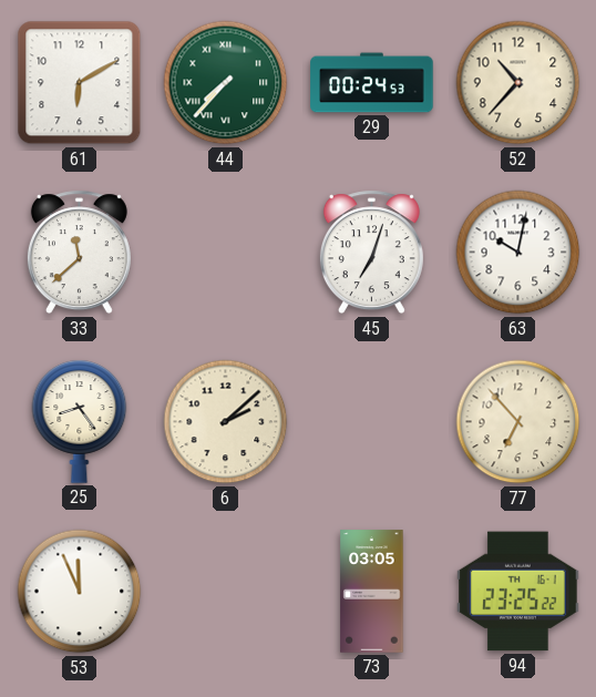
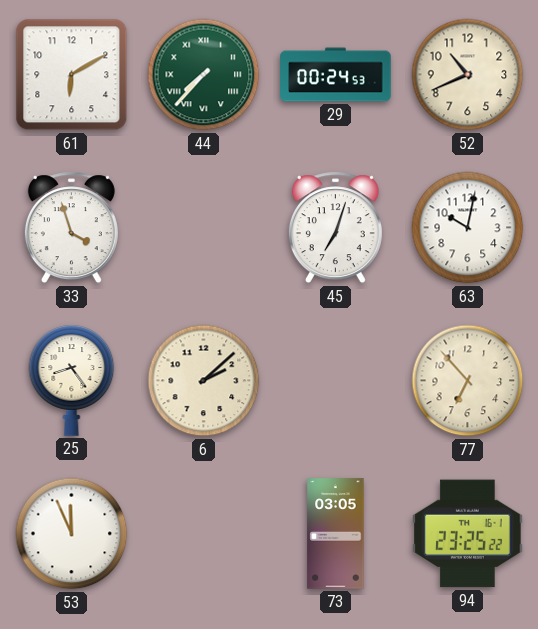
52: 10:37 -> 10:41 (468, 75)
33: 11:38 -> 3:57 (71, 228)
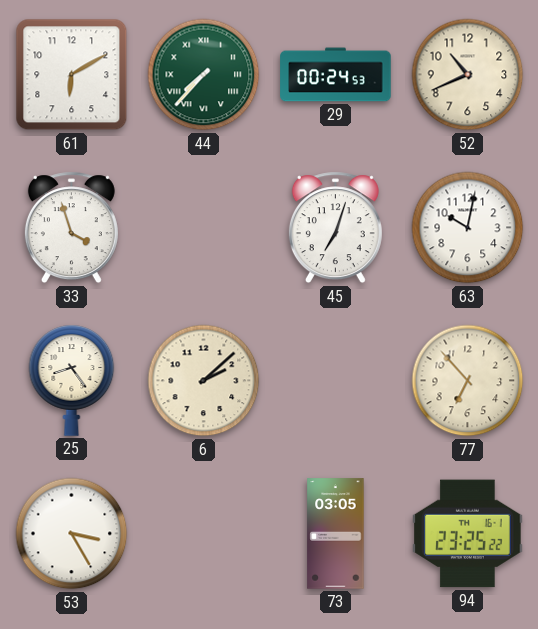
53: 11:56 -> 3:25 (72, 534)
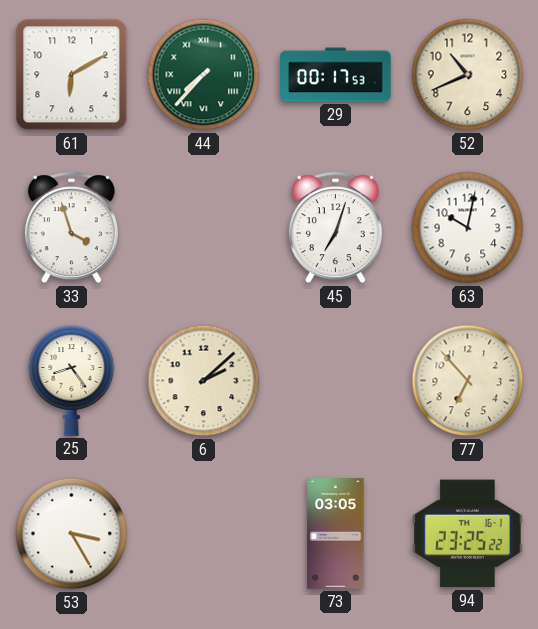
29: 00:24 -> 00:17 (336, 75)
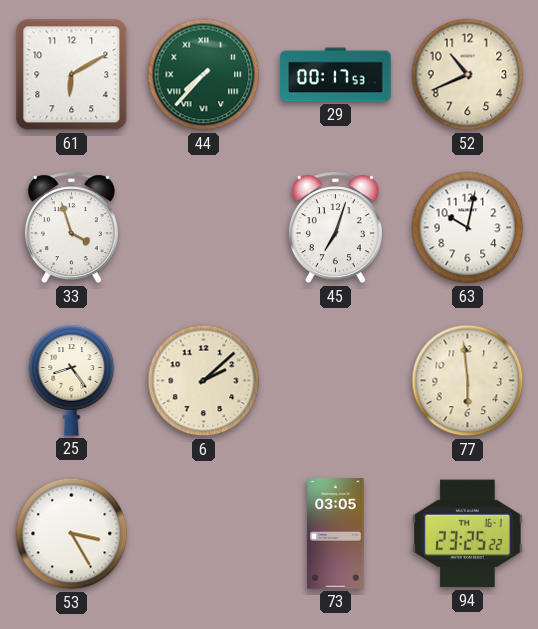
77: 6:53 -> 5:59 (468, 381)
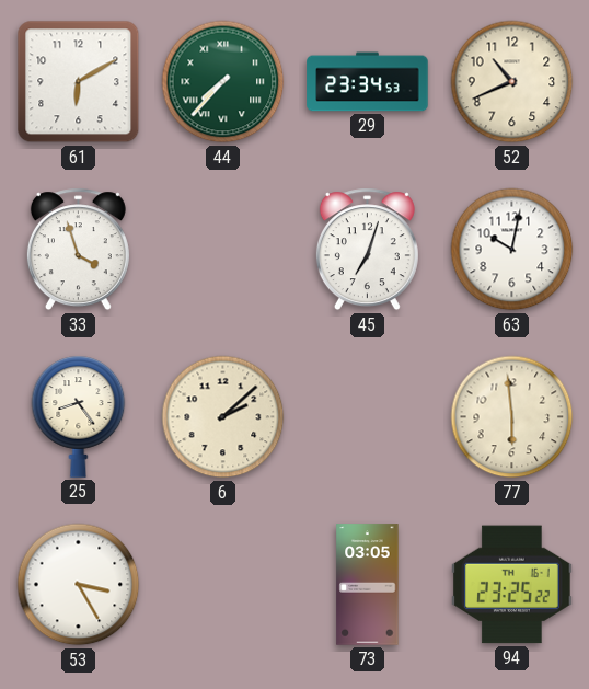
29: 00:17 -> 23:34 (368, 82)
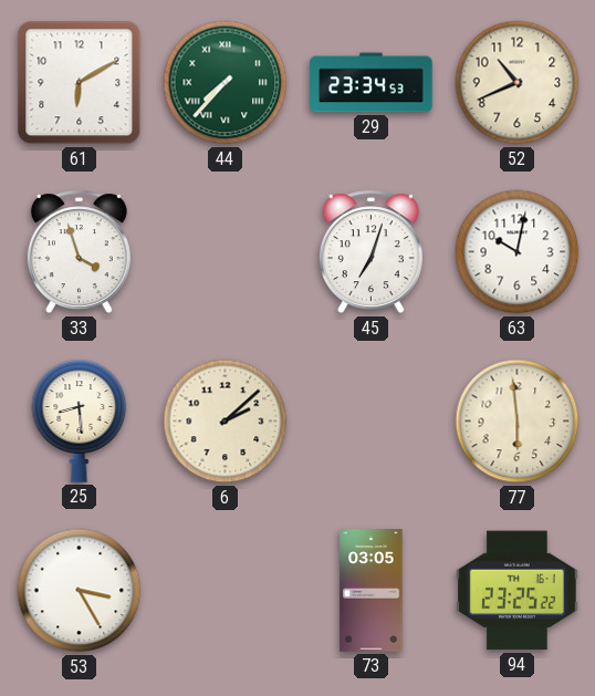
25: 8:24 -> 8:29 (80, 420)
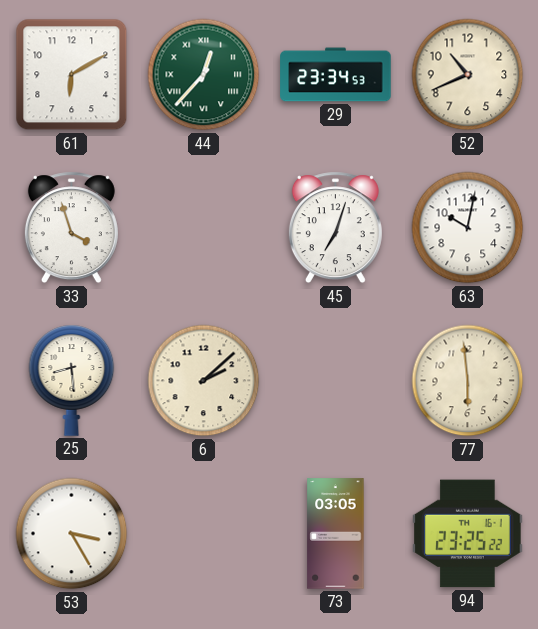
44: 7:37 -> 12:37 (204, 75)
